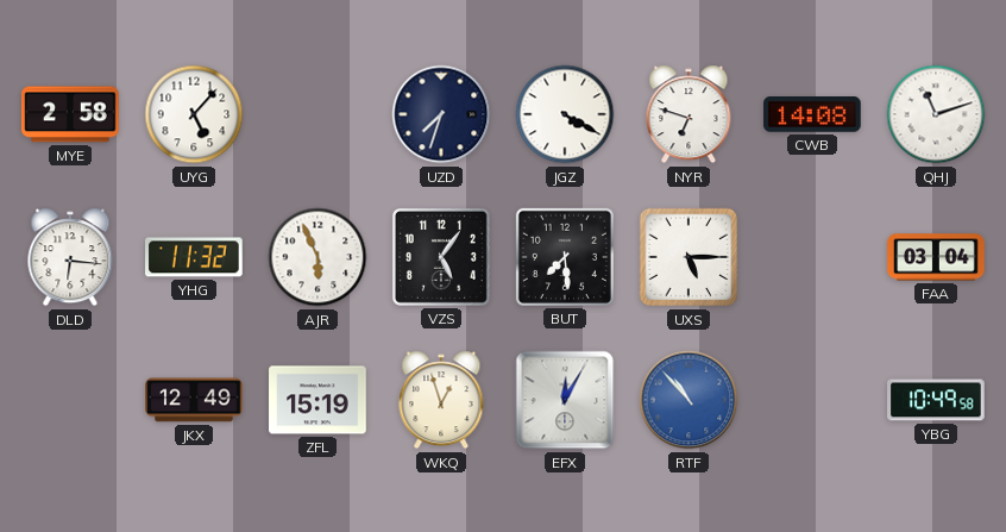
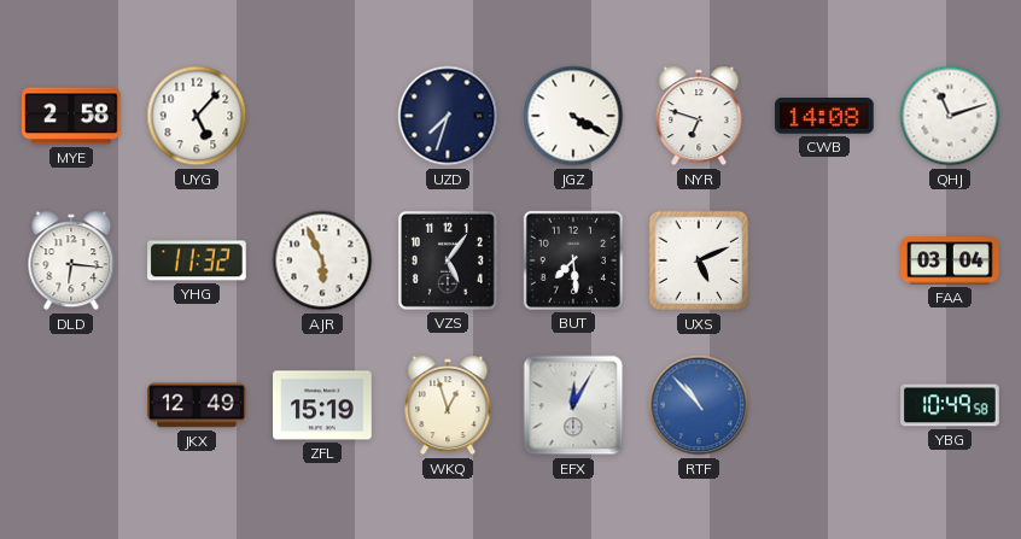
UXS: 5:15 -> 5:11 (699, 260)
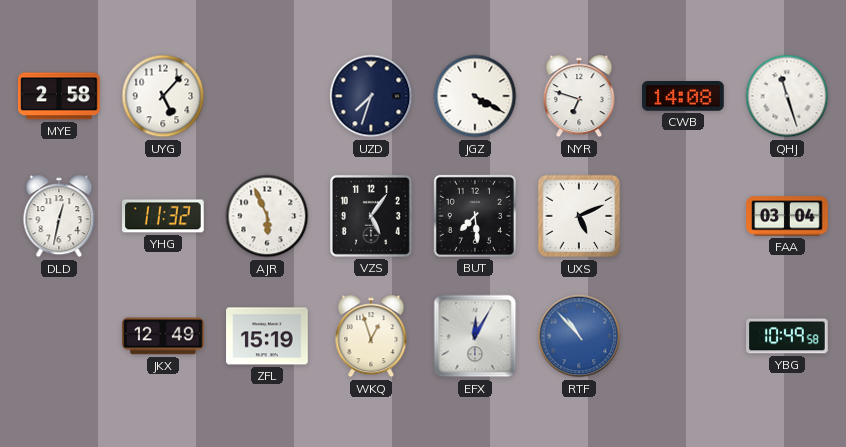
QHJ: 11:12 -> 11:27 (787, 96)
DLD: 6:16 -> 12:32 (59, 216)
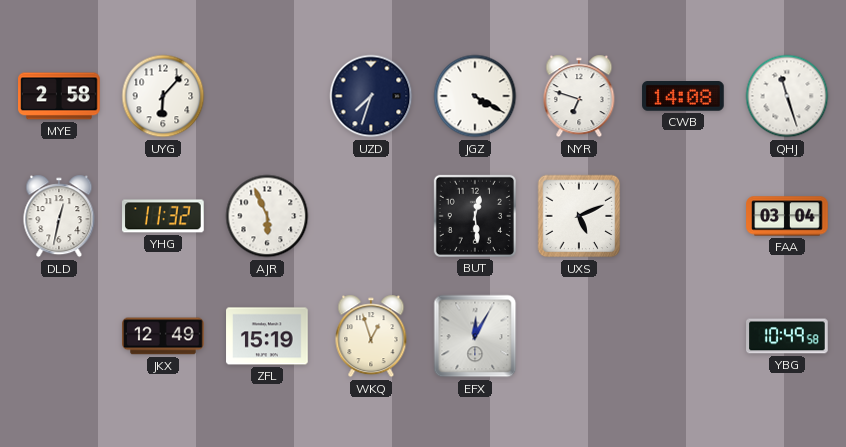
UYG: 5:07 -> 6:07 (163, 96)
VZS: 5:06 -> none (371, 216)
BUT: 7:29 -> 12:29 (475, 216)
RTF: 10:53 -> none (579, 336)
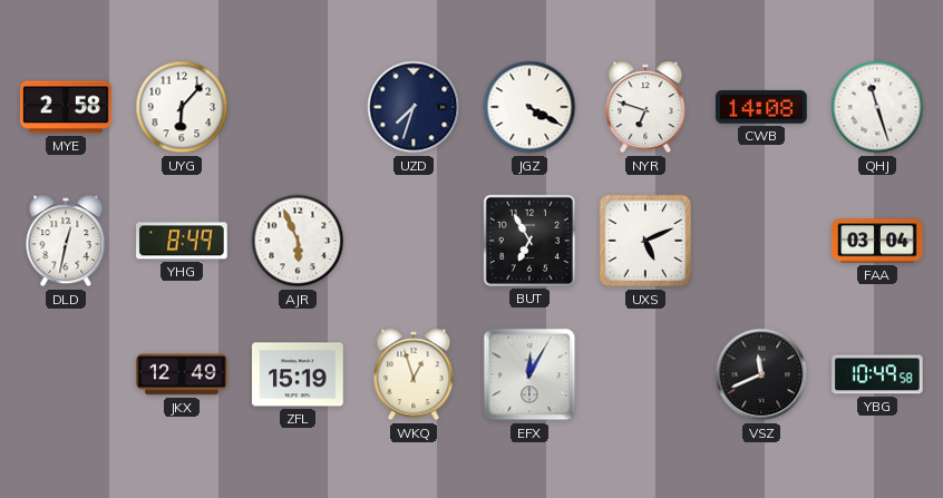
YHG: 11:32 -> 8:49 (182, 241)
BUT: 12:29 -> 6:55 (529, 241)
VSZ: none -> 11:41 (761, 374)
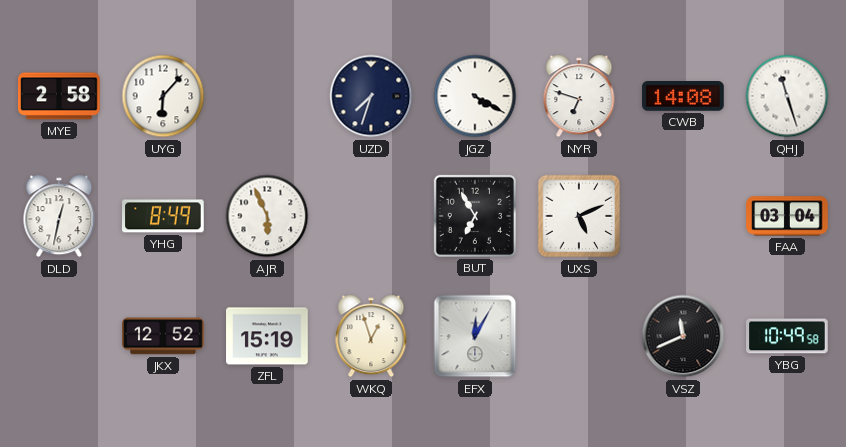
JKX: 12:49 -> 12:52 (163, 336)
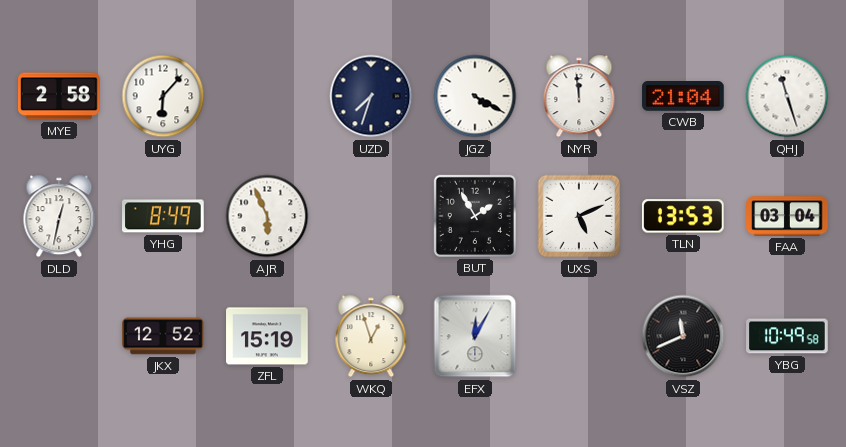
NYR: 6:48 -> 11:59 (579, 96)
CWB: 14:08 -> 21:04 (683, 96)
BUT: 6:55 -> 1:55 (475, 216)
TLN: none -> 13:53 (684, 216)
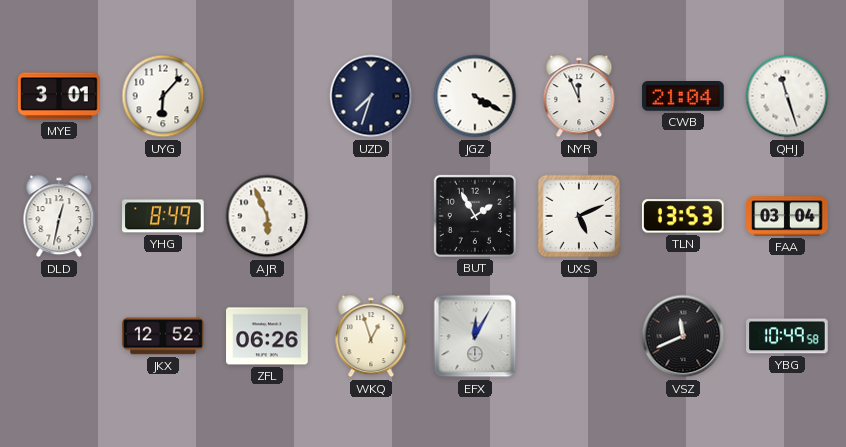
MYE: 2:58 -> 3:01 (59, 96)
NYR: 11:59 -> 11:56 (579, 96)
ZFL: 15:19 -> 06:26 (267, 336)
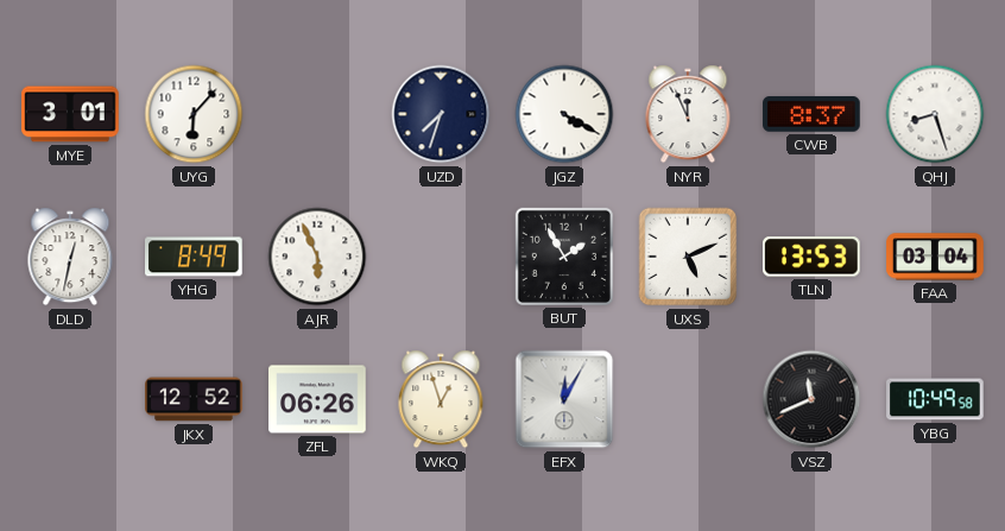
CWB: 21:04 -> 8:37 (811, 114)
QHJ: 11:27 -> 8:27 (935, 114)
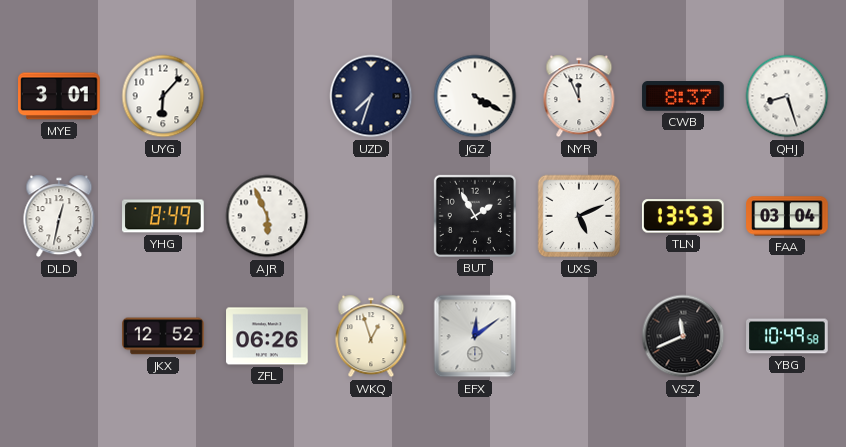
EFX: 12:05 -> 12:09 (475, 336)
